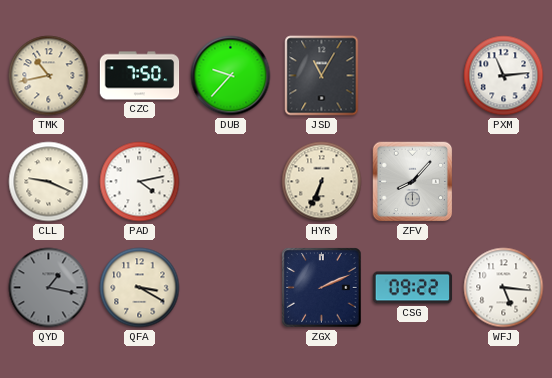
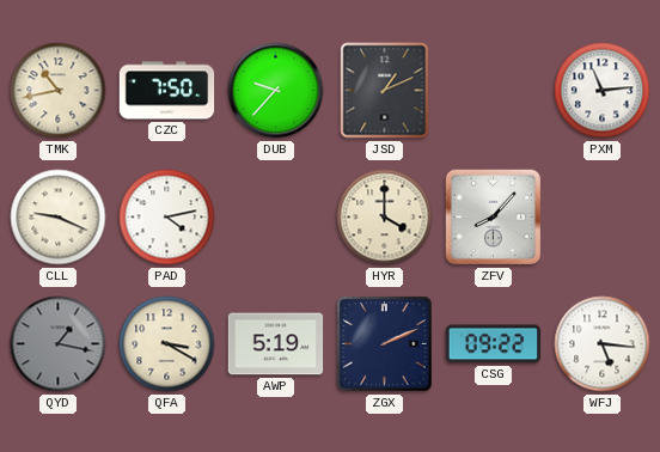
JSD: 11:05 -> 1:11 (385, 91)
HYR: 6:34 -> 4:00 (385, 218)
AWP: none -> 5:19 (276, 344)
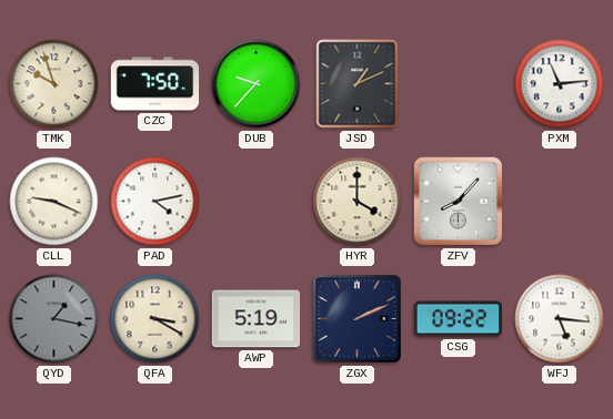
TMK: 10:43 -> 9:57 (54, 84)
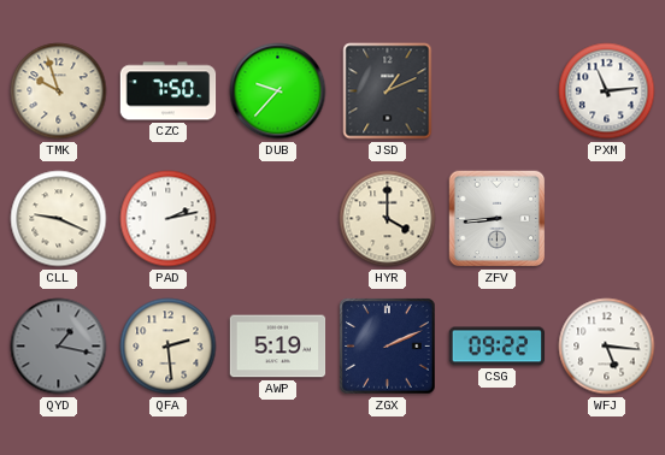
PAD: 4:13 -> 2:13 (169, 219)
ZFV: 8:07 -> 8:44 (498, 219)
QFA: 3:20 -> 2:29 (169, 347)
